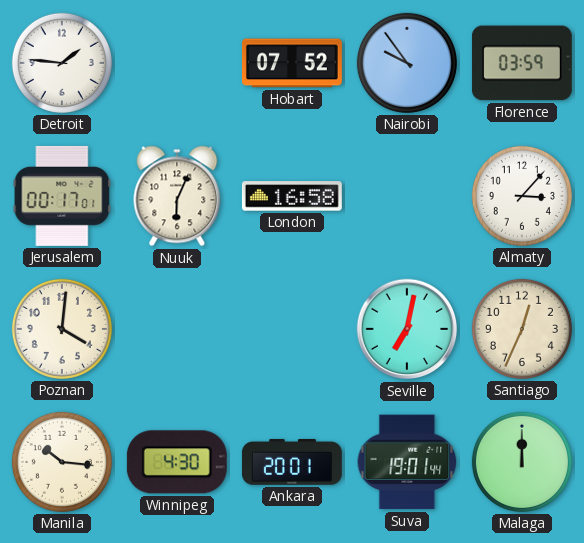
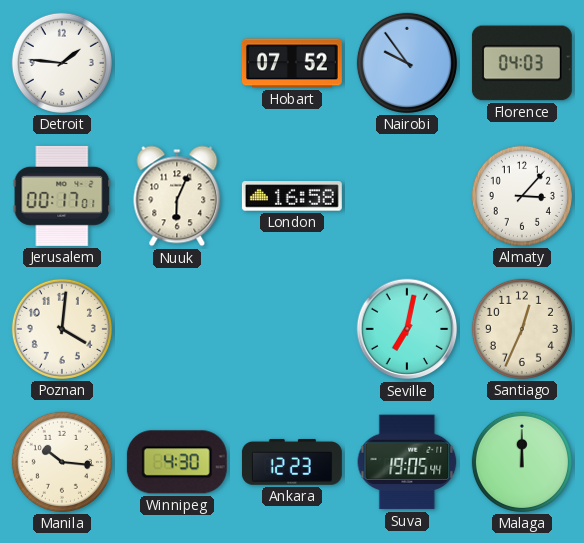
Florence: 03:59 -> 04:03 (522, 63)
Ankara: 20:01 -> 12:23 (292, 462)
Suva: 19:01 -> 19:05 (407, 462)
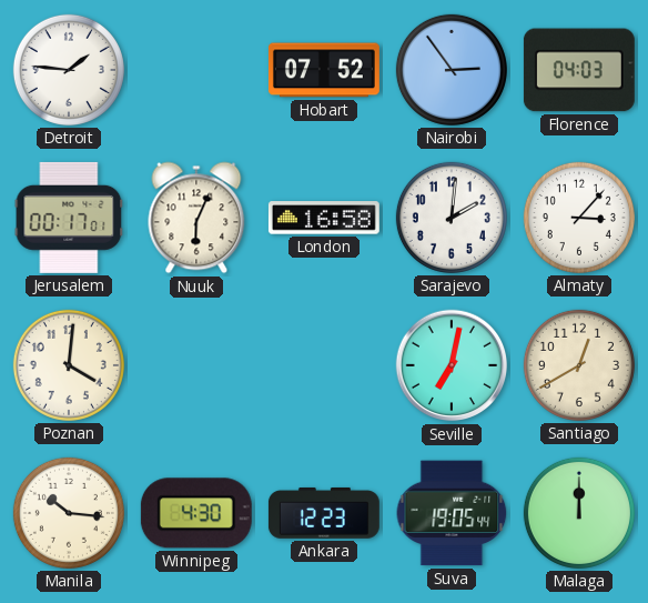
Nairobi: 9:54 -> 2:54 (452, 70)
Sarajevo: none -> 2:01 (452, 218)
Santiago: 12:34 -> 12:40 (579, 365)
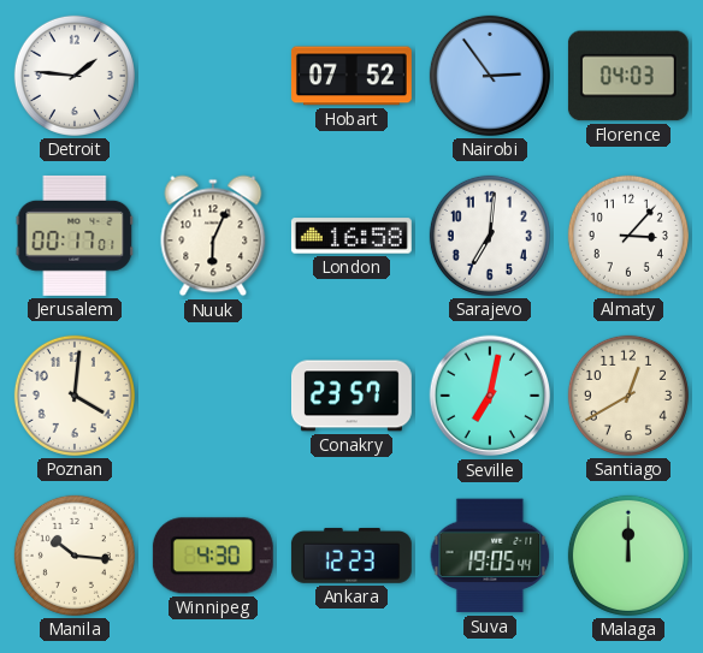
Sarajevo: 2:01 -> 7:01 (490, 236)
Conakry: none -> 23:57 (351, 396)
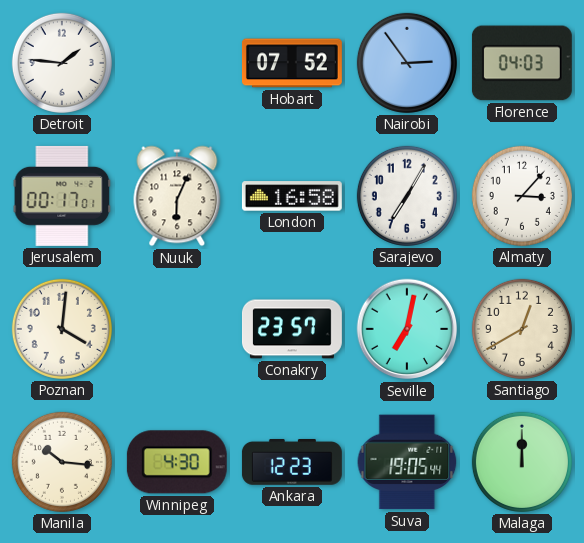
Sarajevo: 7:01 -> 7:05 (407, 196)
